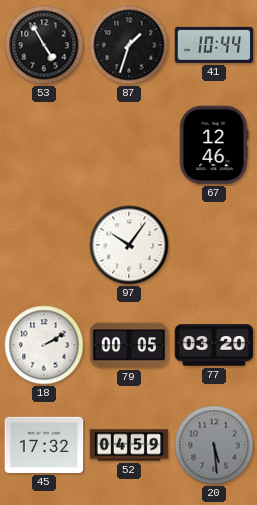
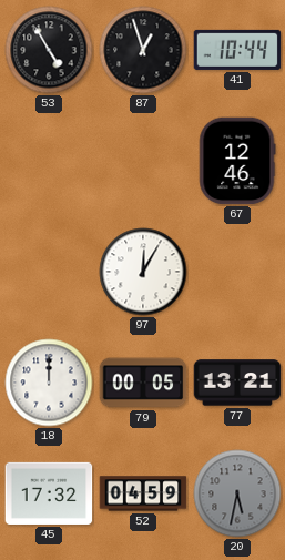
87: 1:33 -> 12:57 (143, 50)
97: 10:06 -> 12:05 (143, 272)
18: 2:10 -> 12:00 (49, 383)
77: 03:20 -> 13:21 (237, 383)
20: 5:29 -> 5:32 (237, 493)
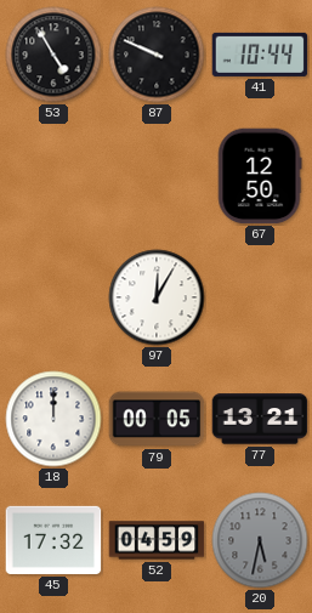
87: 12:57 -> 9:49 (157, 55)
67: 12:46 -> 12:50 (260, 176)
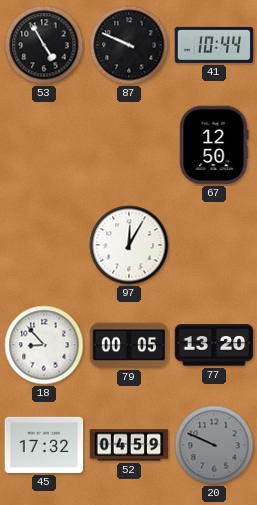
18: 12:00 -> 8:53 (44, 345)
77: 13:21 -> 13:20 (214, 345)
20: 5:32 -> 9:49 (214, 445)
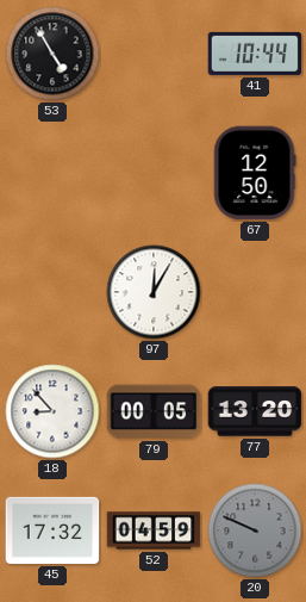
87: 9:49 -> none (129, 45)
